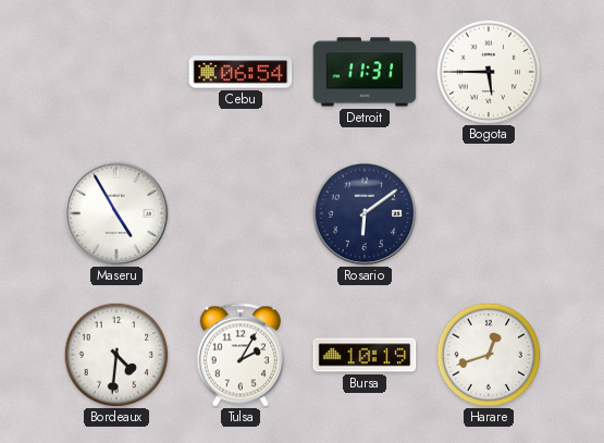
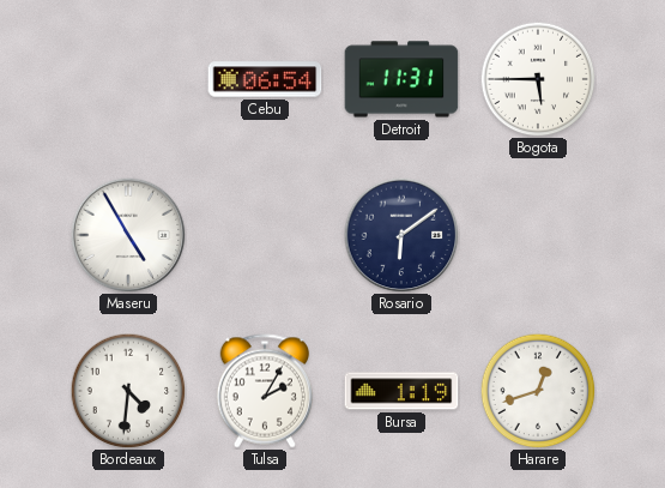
Bursa: 10:19 -> 1:19 (401, 391)
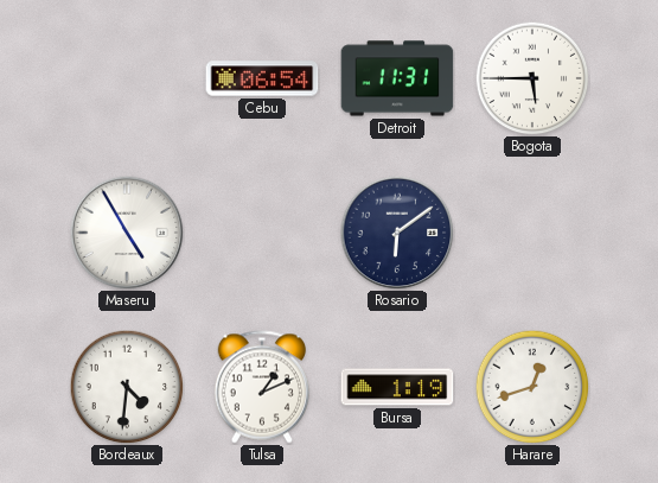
Tulsa: 2:05 -> 1:11 (261, 387)
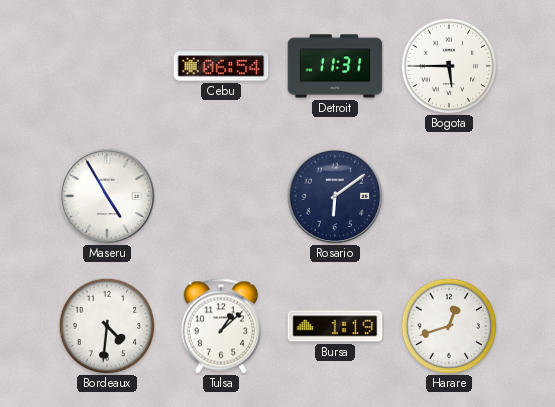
Tulsa: 1:11 -> 1:08 (220, 326)
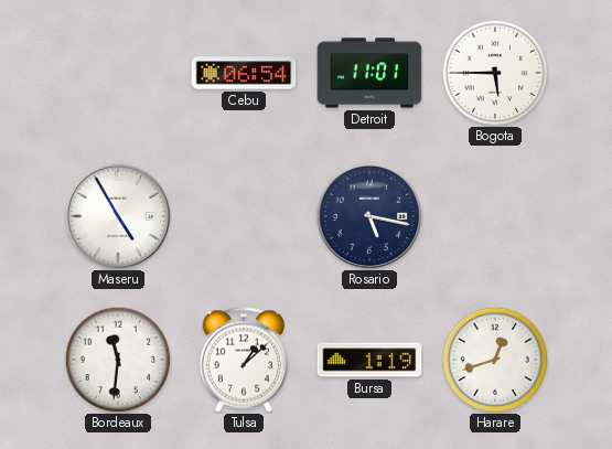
Detroit: 11:31 -> 11:01 (369, 73)
Rosario: 6:09 -> 5:17 (369, 216)
Bordeaux: 4:31 -> 11:31 (118, 360)
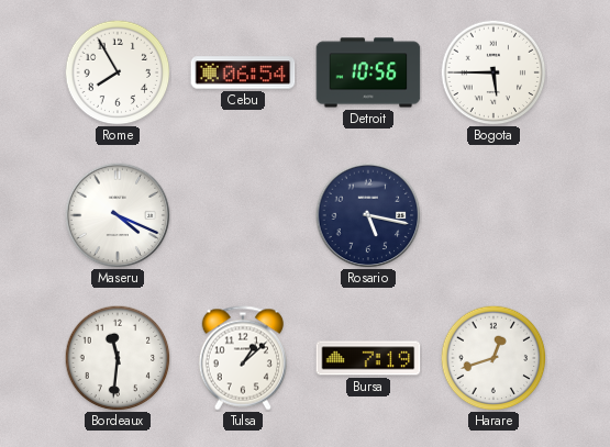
Rome: none -> 7:55 (118, 72)
Detroit: 11:01 -> 10:56 (368, 72)
Maseru: 4:55 -> 4:19 (118, 215)
Bursa: 1:19 -> 7:19 (368, 358)
